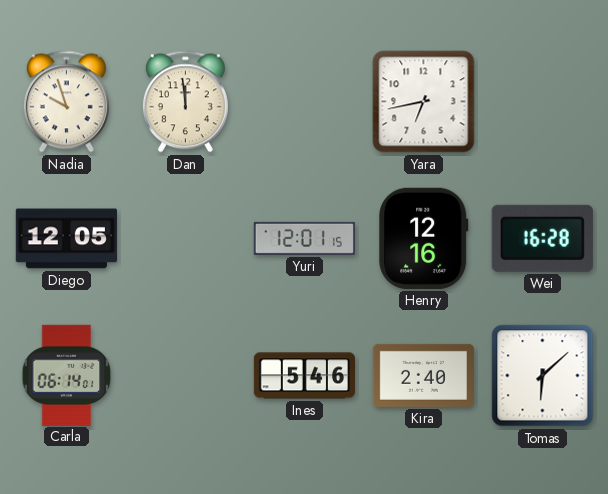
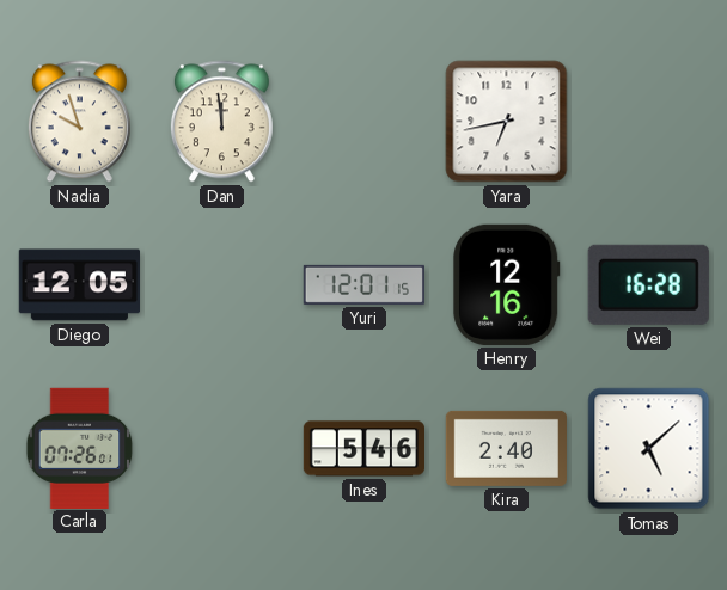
Carla: 06:14 -> 07:26 (80, 448)
Tomas: 6:08 -> 5:08 (649, 449)
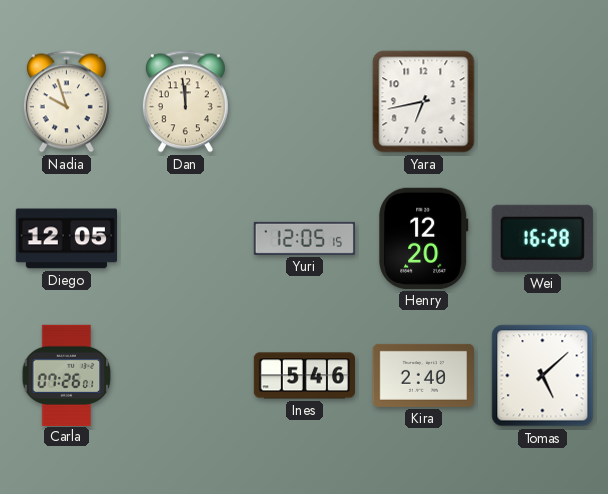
Yuri: 12:01 -> 12:05 (304, 238)
Henry: 12:16 -> 12:20 (424, 238)
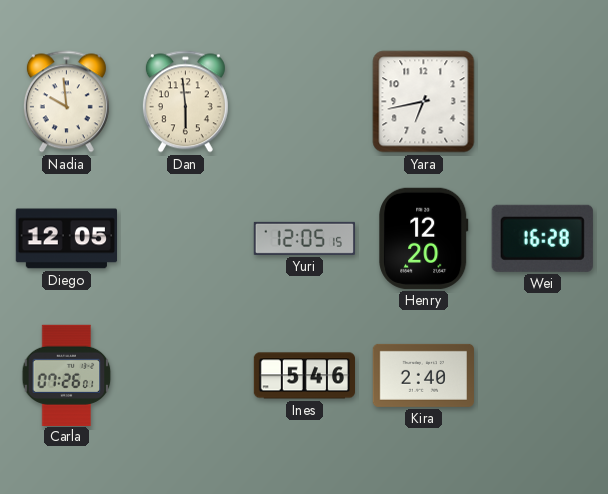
Nadia: 9:57 -> 9:59 (66, 102)
Dan: 11:59 -> 5:59 (185, 102)
Tomas: 5:08 -> none (543, 376)
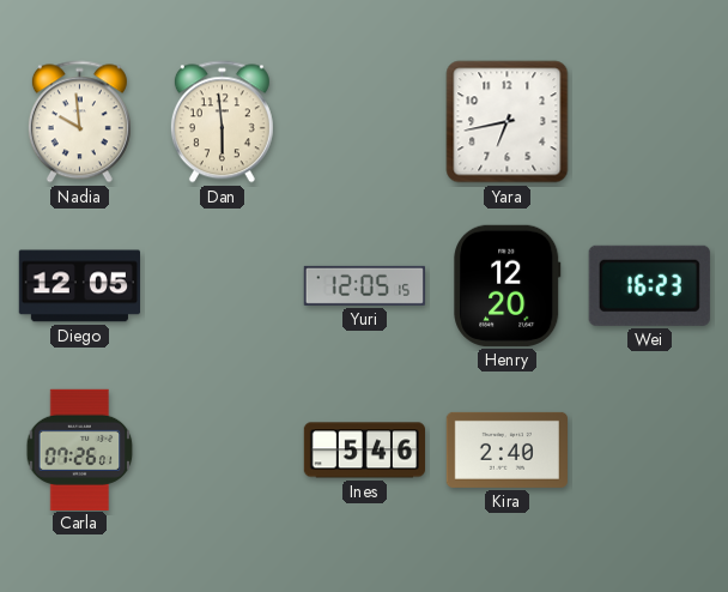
Wei: 16:28 -> 16:23 (649, 285)
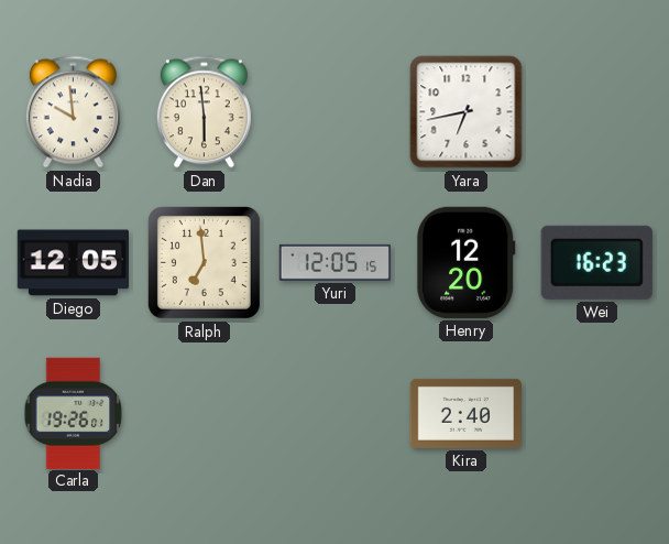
Ralph: none -> 6:59 (204, 262)
Carla: 07:26 -> 19:26 (74, 413)
Ines: 5:46 -> none (364, 451)
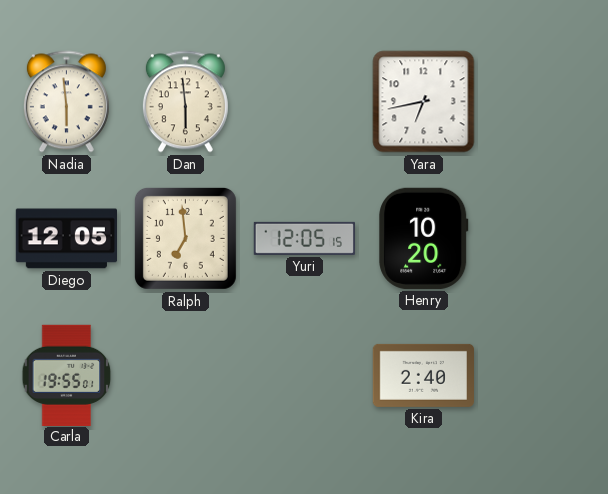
Nadia: 9:59 -> 5:59 (66, 102)
Henry: 12:20 -> 10:20 (424, 238)
Wei: 16:23 -> none (596, 262)
Carla: 19:26 -> 19:55 (67, 375)
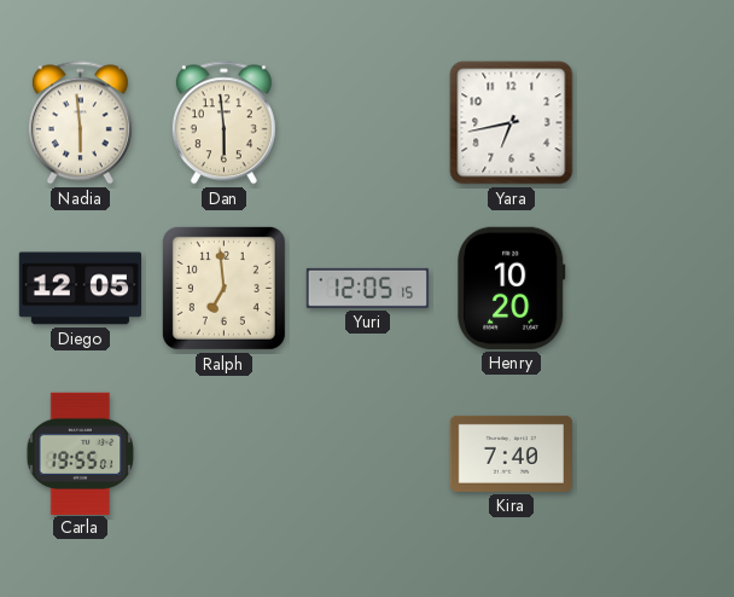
Kira: 2:40 -> 7:40 (511, 453)
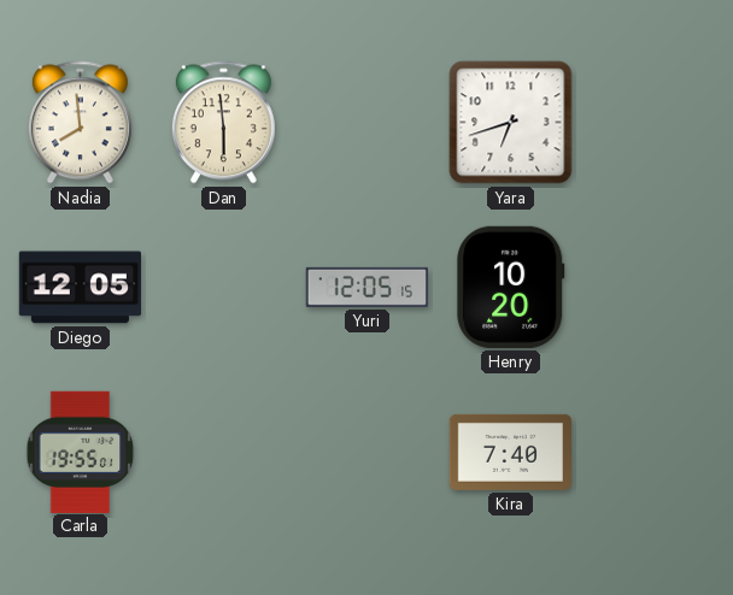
Nadia: 5:59 -> 7:59 (80, 123)
Yara: 6:43 -> 6:42 (511, 123)
Ralph: 6:59 -> none (223, 288)
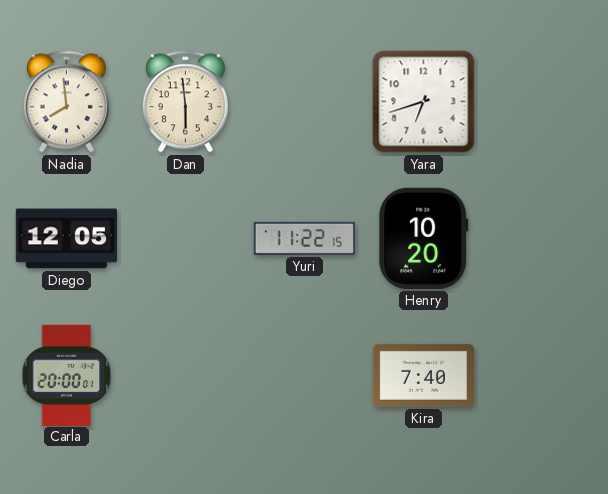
Yuri: 12:05 -> 11:22 (304, 238)
Carla: 19:55 -> 20:00 (67, 375)
